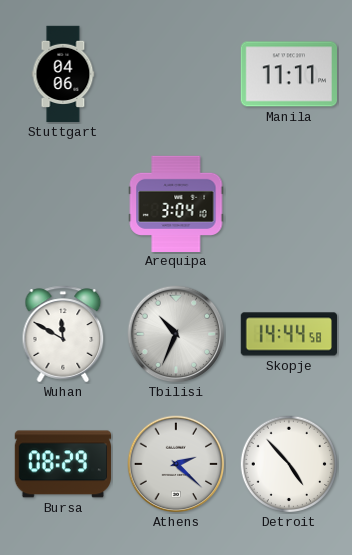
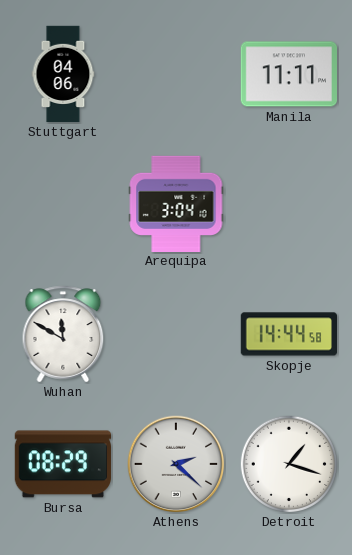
Tbilisi: 10:34 -> none (176, 334)
Detroit: 4:53 -> 1:18 (288, 463)
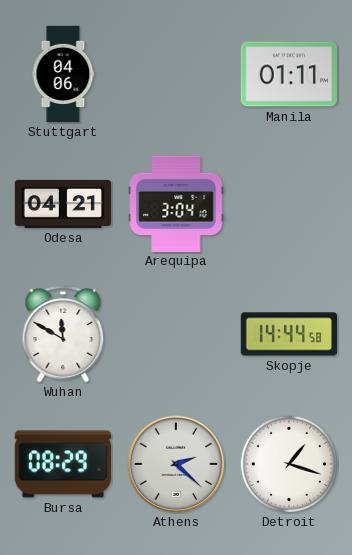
Manila: 11:11 -> 01:11 (288, 74)
Odesa: none -> 04:21 (62, 204)
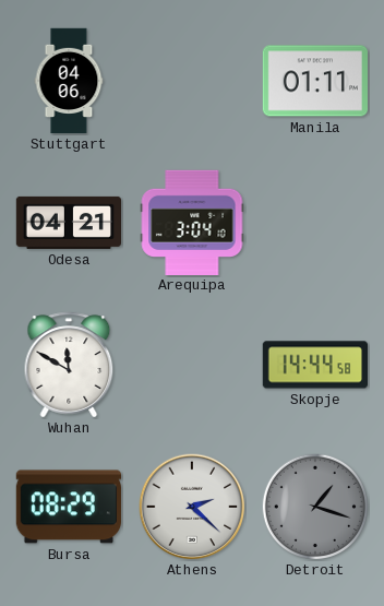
Detroit dial: white -> grey (314, 506)
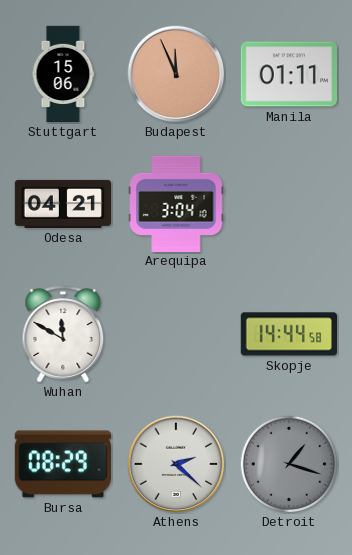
Stuttgart: 04:06 -> 15:06 (63, 74)
Budapest: none -> 11:56 (176, 74)
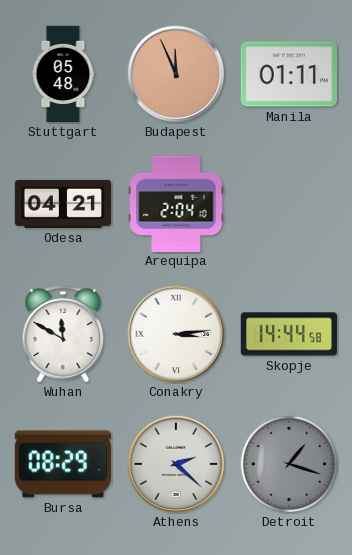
Stuttgart: 15:06 -> 05:48 (63, 74)
Arequipa: 3:04 -> 2:04 (176, 203)
Conakry: none -> 3:14 (176, 334)
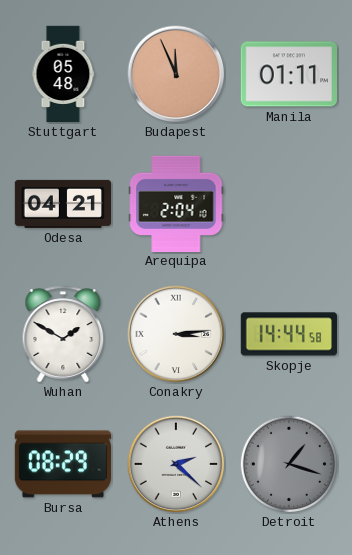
Wuhan: 11:50 -> 1:50 (63, 334)
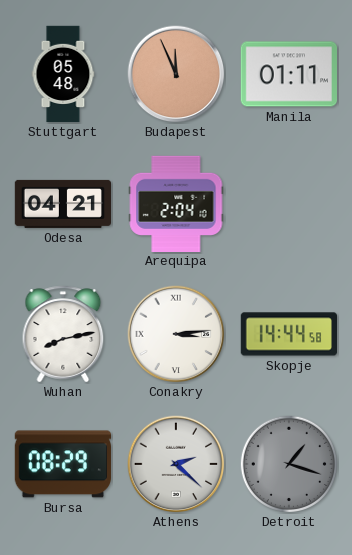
Wuhan: 1:50 -> 8:13 (63, 334)
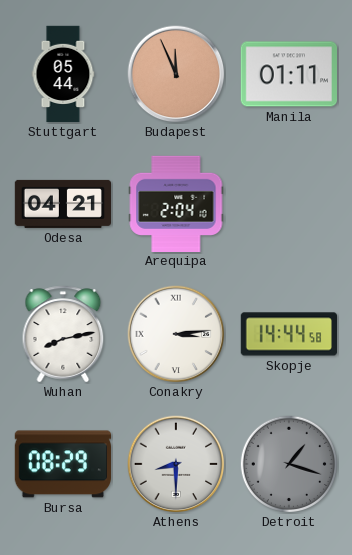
Stuttgart: 05:48 -> 05:44 (63, 74)
Athens: 2:22 -> 8:30 (176, 464)
